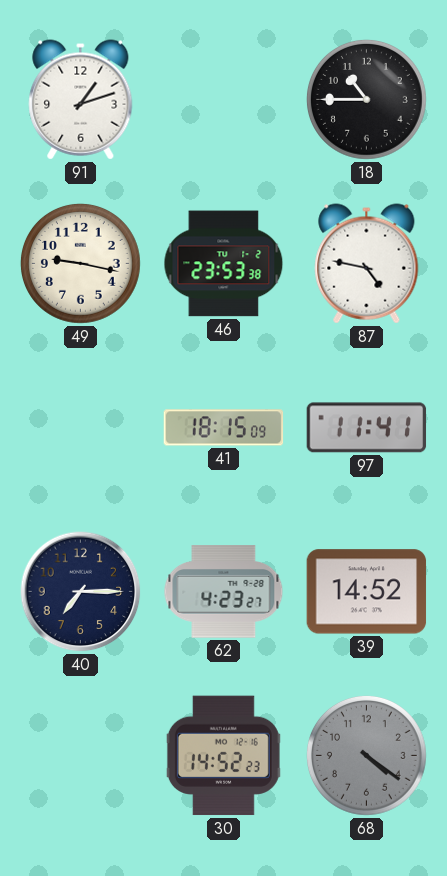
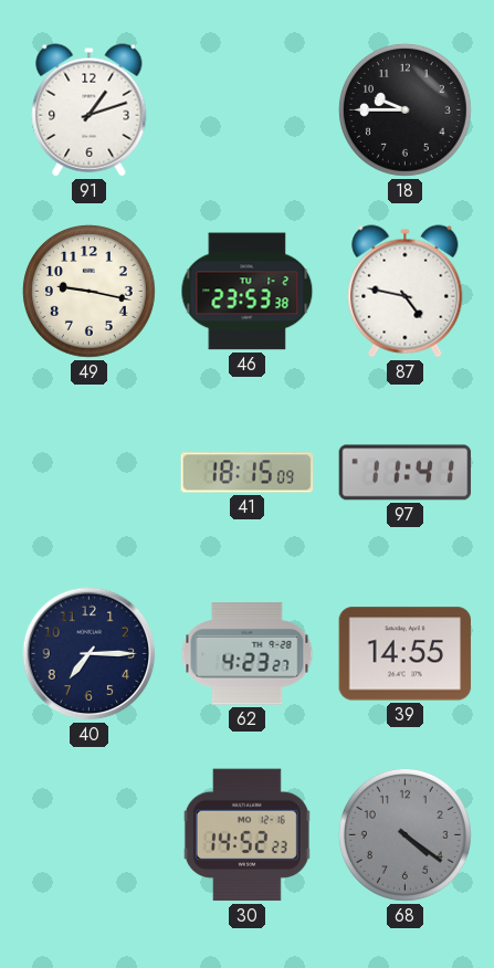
18: 10:45 -> 9:45 (404, 109)
39: 14:52 -> 14:55 (406, 654)
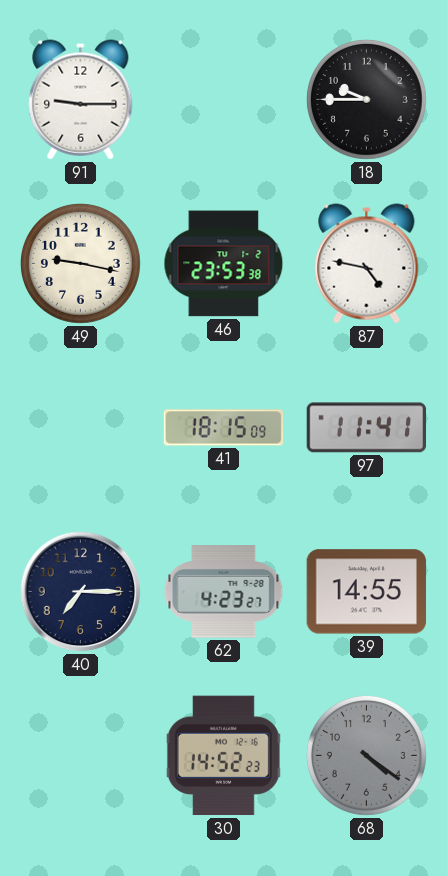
91: 1:12 -> 9:15 (81, 100)
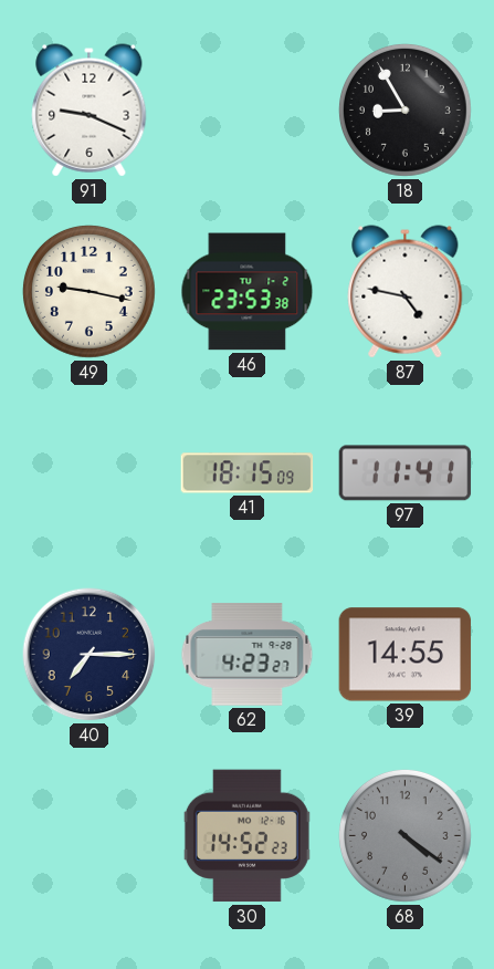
91: 9:15 -> 9:19 (90, 111)
18: 9:45 -> 8:55 (404, 110)
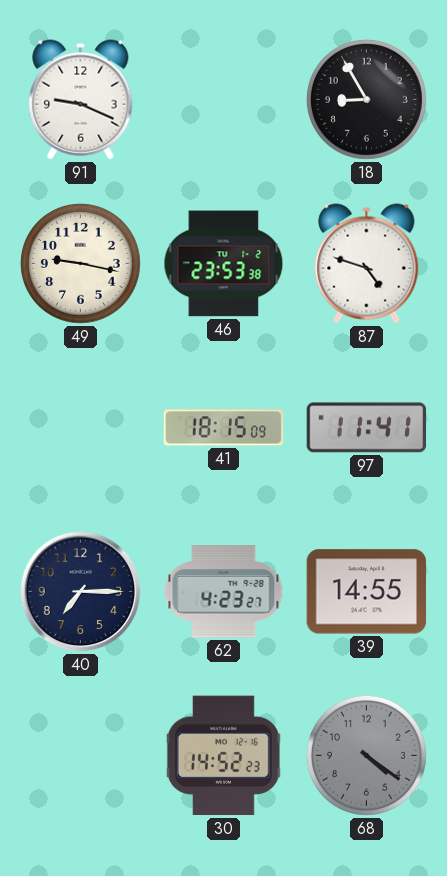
87: 4:47 -> 4:48 (367, 264)
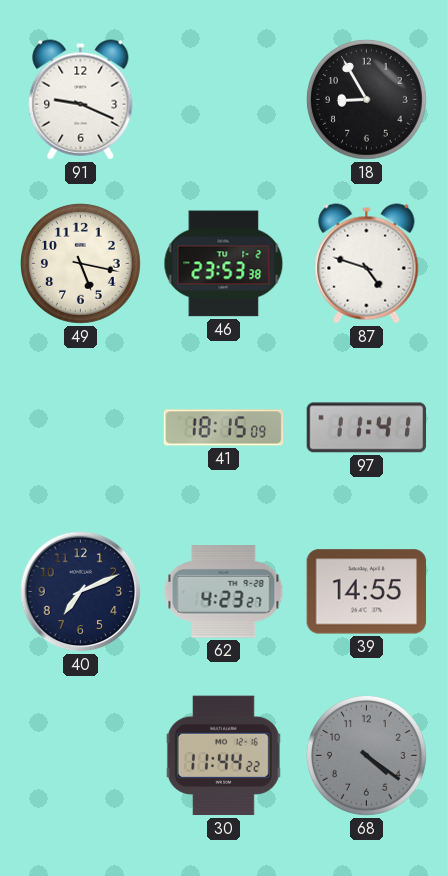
49: 9:17 -> 5:17 (80, 263)
40: 7:15 -> 7:11 (81, 592)
30: 14:52 -> 11:44 (223, 756)
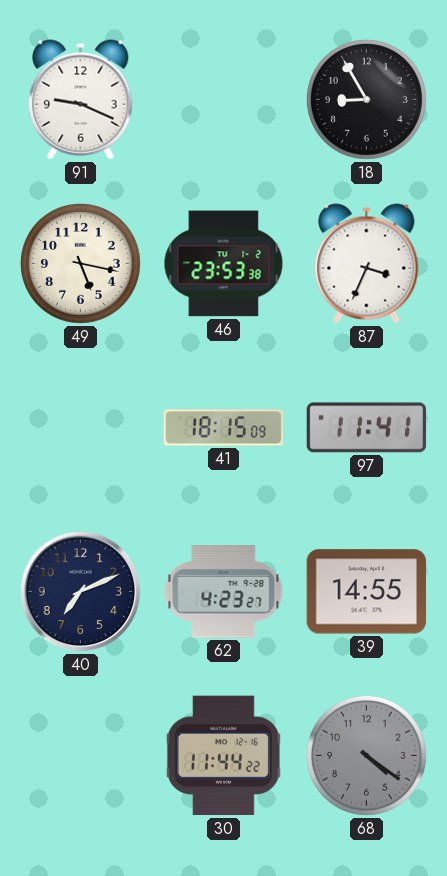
87: 4:48 -> 3:34 (367, 264)
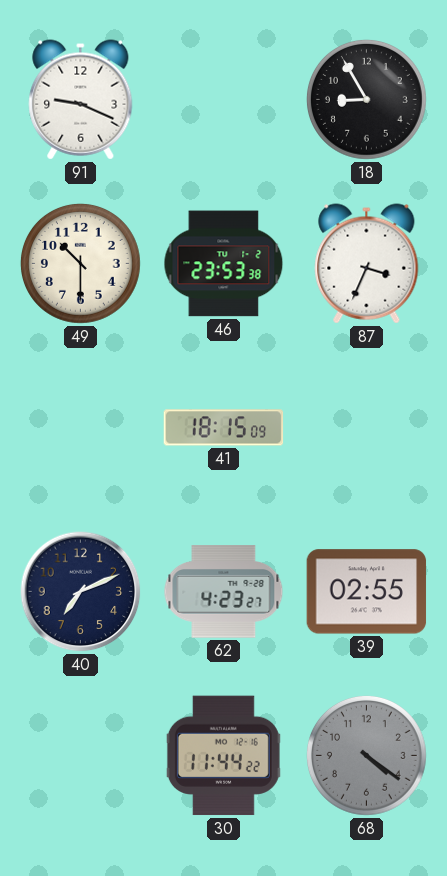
49: 5:17 -> 10:30 (80, 263)
97: 11:41 -> none (367, 428)
39: 14:55 -> 02:55 (367, 592)
